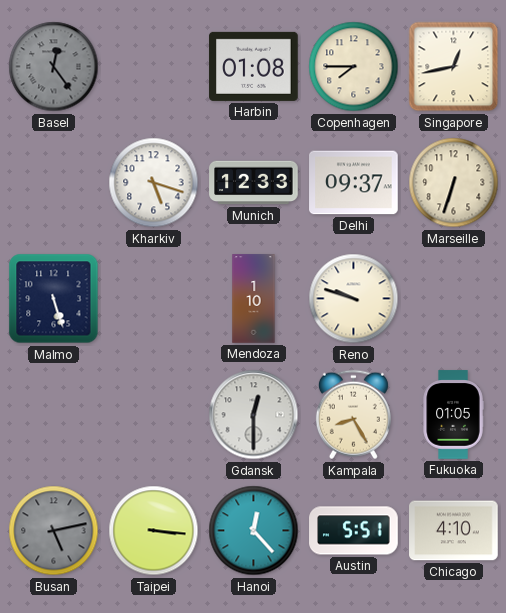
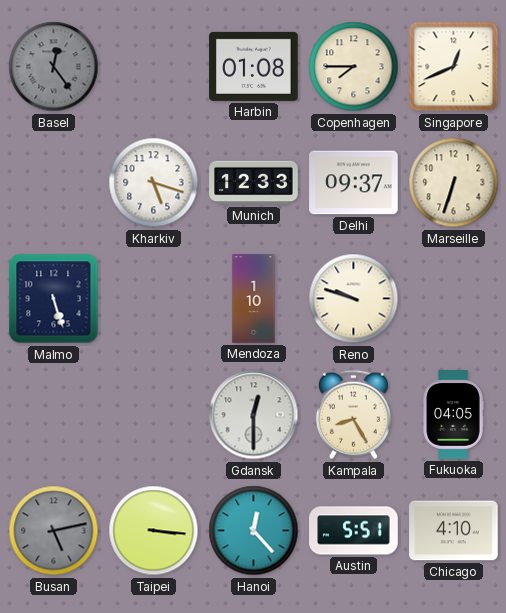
Singapore: 12:43 -> 12:41 (454, 67)
Fukuoka: 01:05 -> 04:05 (453, 415)
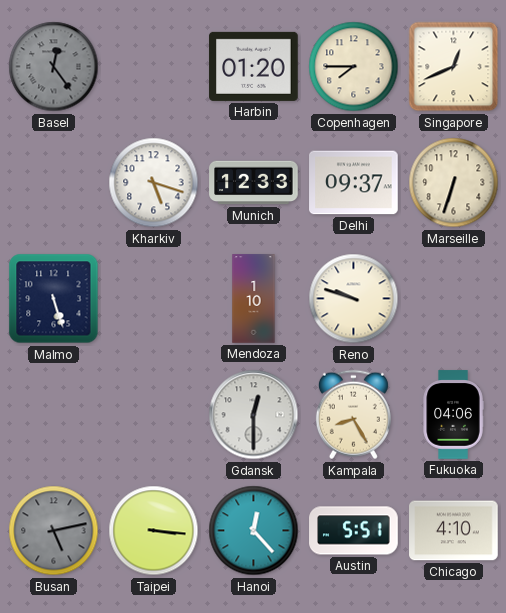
Harbin: 01:08 -> 01:20 (254, 66)
Fukuoka: 04:05 -> 04:06 (453, 415)
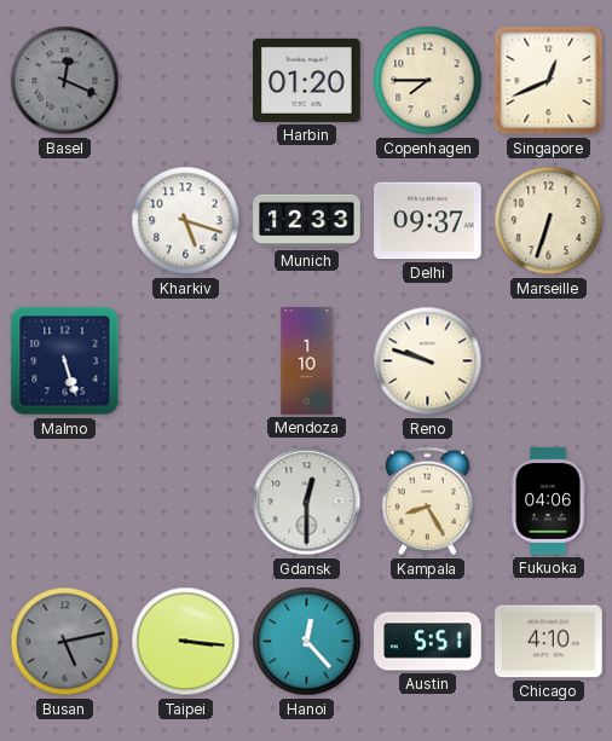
Basel: 12:24 -> 12:19 (65, 81)
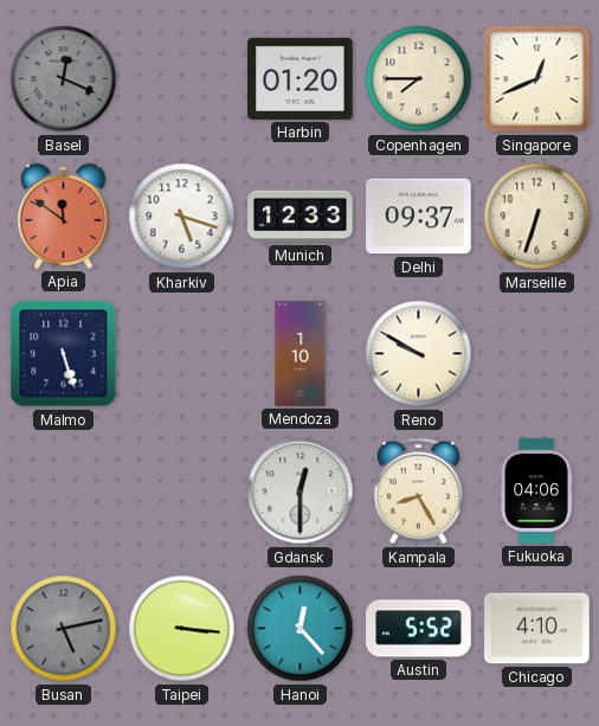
Apia: none -> 11:51 (64, 216)
Reno: 9:48 -> 9:50 (419, 354)
Austin: 5:51 -> 5:52 (419, 629)
